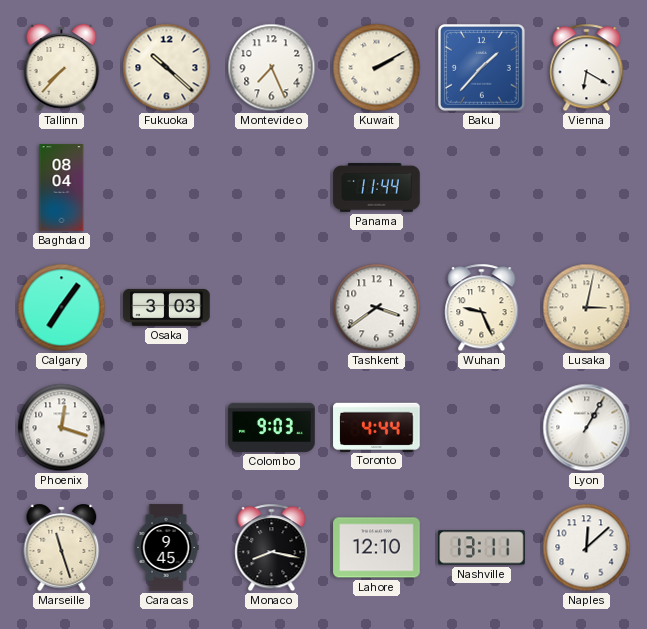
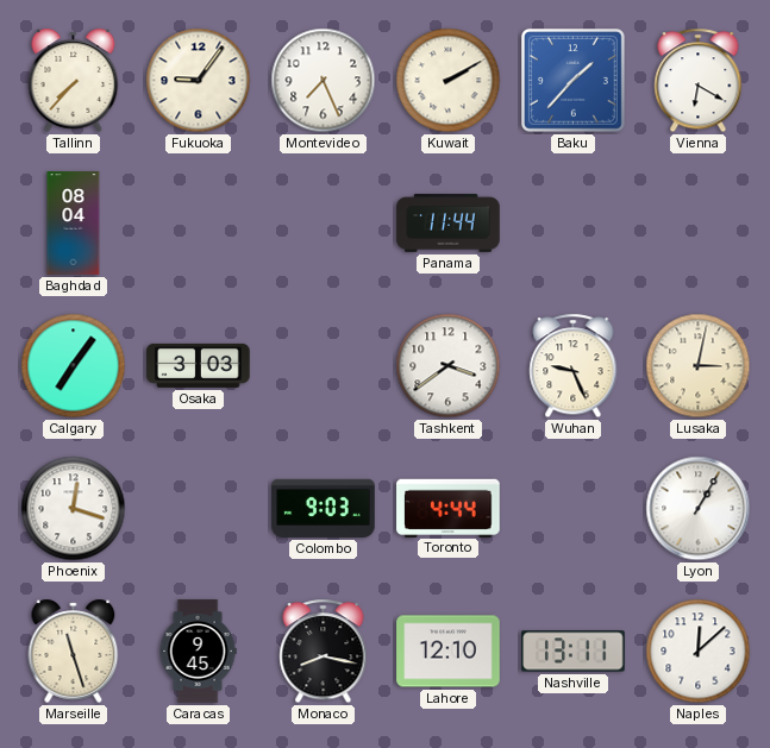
Fukuoka: 10:22 -> 9:06 (199, 81)
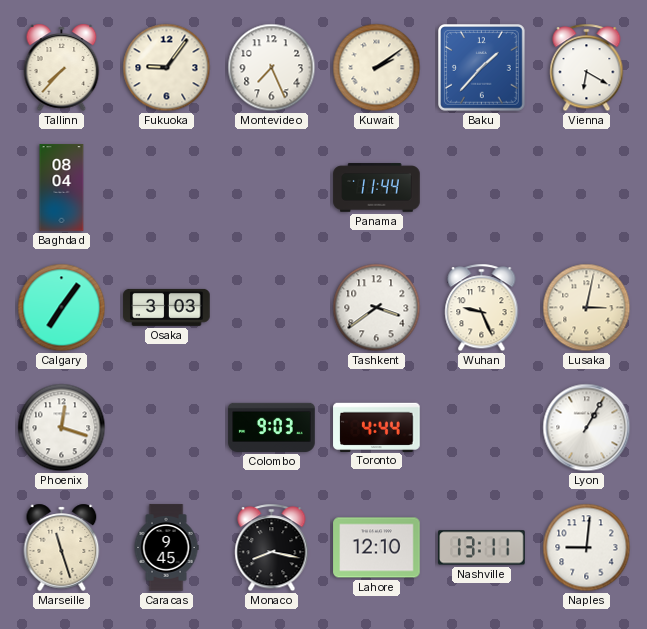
Kuwait: 2:10 -> 2:09 (377, 68)
Naples: 12:08 -> 9:01 (587, 548)
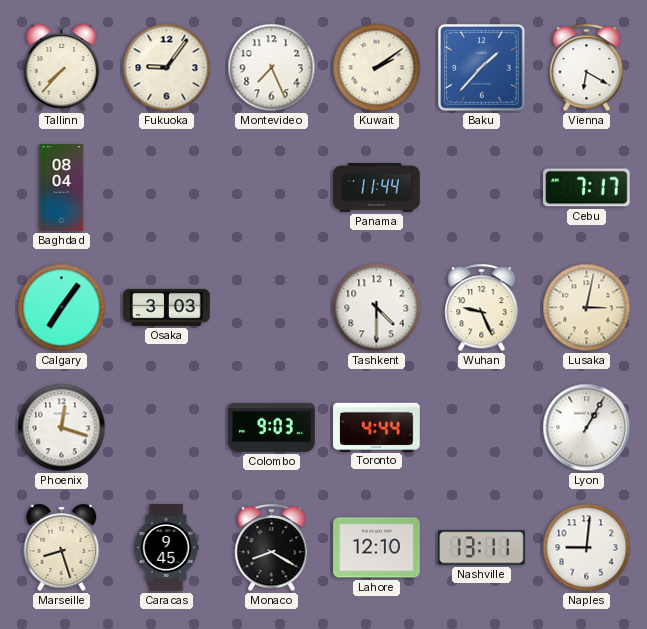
Cebu: none -> 7:17 (587, 188)
Tashkent: 3:39 -> 4:30 (377, 308)
Marseille: 11:27 -> 8:27 (62, 547)
Monaco: 8:17 -> 8:20 (272, 548)
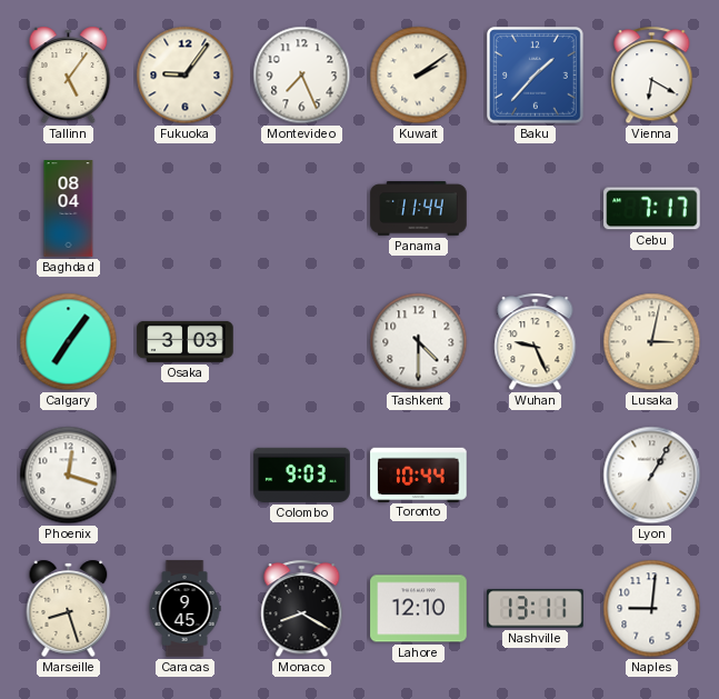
Tallinn: 7:37 -> 5:06 (69, 74)
Toronto: 4:44 -> 10:44 (419, 475)
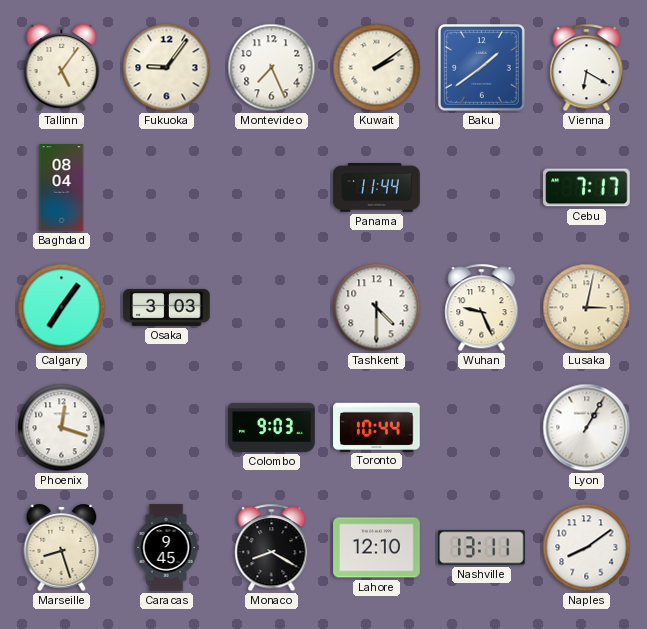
Baku: 1:37 -> 1:39 (482, 68)
Naples: 9:01 -> 8:09 (587, 548)
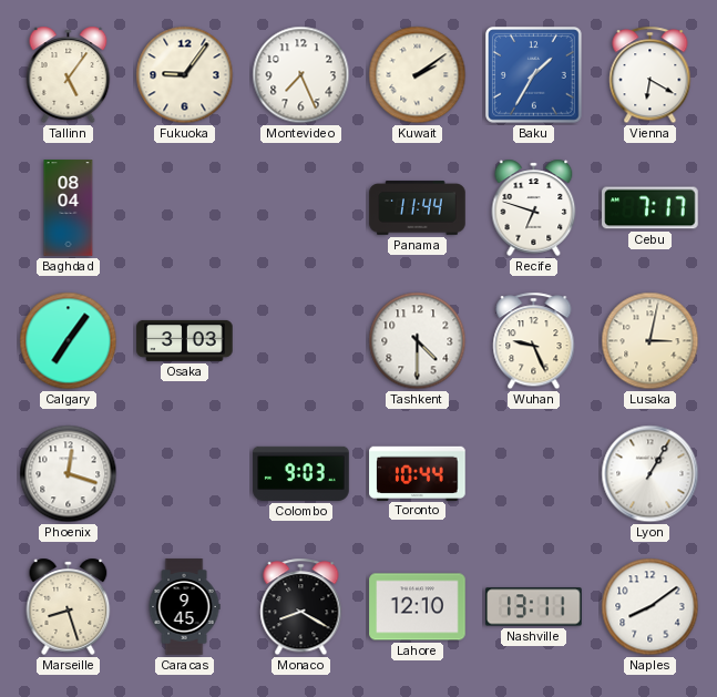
Baku: 1:39 -> 1:35 (534, 75)
Recife: none -> 6:48 (534, 207)
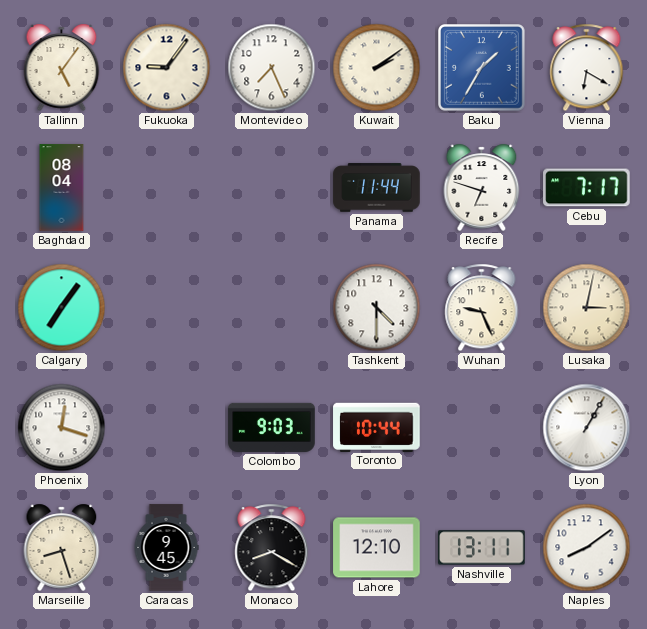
Osaka: 3:03 -> none (185, 340)
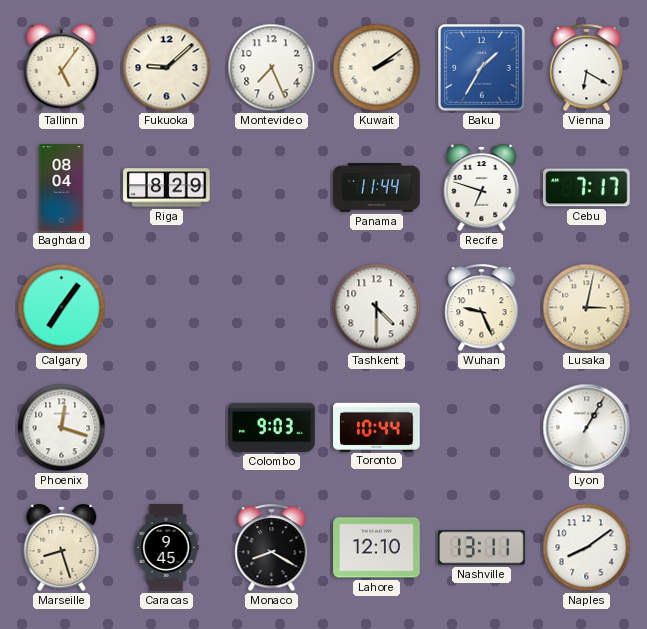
Fukuoka: 9:06 -> 9:08 (167, 68)
Riga: none -> 8:29 (167, 188)
